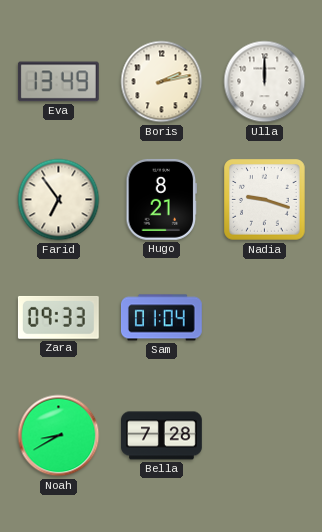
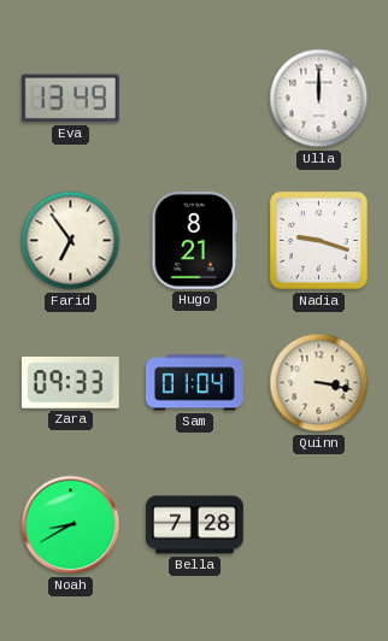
Boris: 2:13 -> none (162, 82)
Quinn: none -> 3:17 (319, 383)
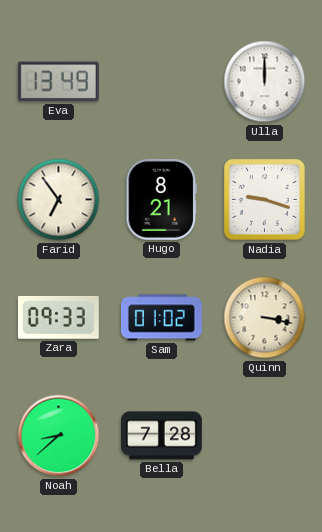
Sam: 01:04 -> 01:02 (161, 318)
Noah: 8:40 -> 8:38 (59, 436)
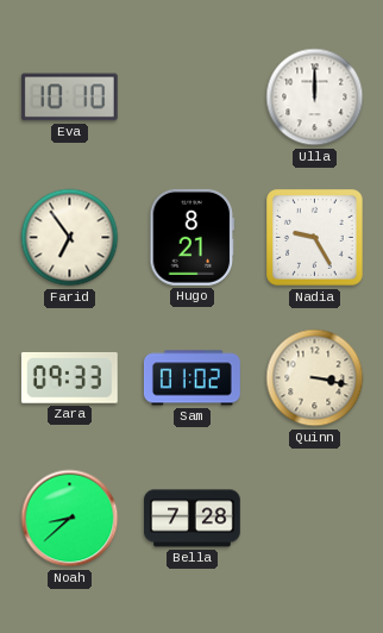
Eva: 13:49 -> 10:10 (69, 98)
Nadia: 9:18 -> 9:25 (315, 238)
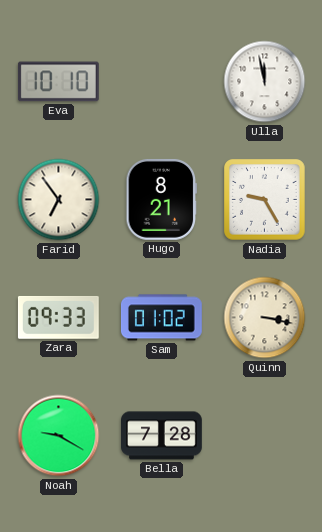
Ulla: 12:00 -> 11:58 (265, 82)
Noah: 8:38 -> 9:20 (59, 436)
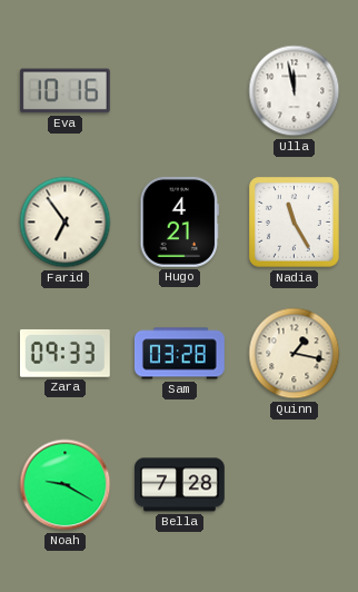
Eva: 10:10 -> 10:16 (64, 91)
Hugo: 8:21 -> 4:21 (180, 221)
Nadia: 9:25 -> 11:25 (295, 223)
Sam: 01:02 -> 03:28 (179, 354)
Quinn: 3:17 -> 1:17 (295, 354)
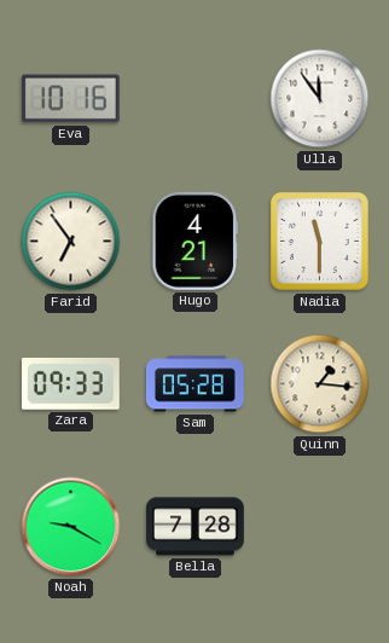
Ulla: 11:58 -> 11:54 (320, 99)
Nadia: 11:25 -> 11:30 (320, 242)
Sam: 03:28 -> 05:28 (194, 384)
Quinn: 1:17 -> 1:16 (320, 384)
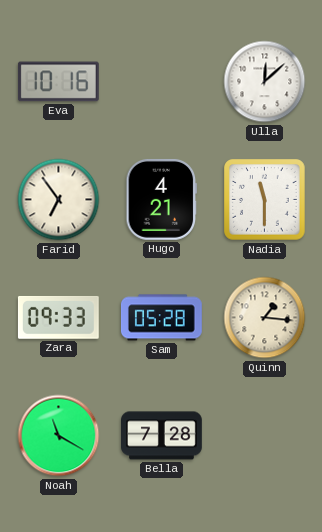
Ulla: 11:54 -> 12:08 (265, 82)
Noah: 9:20 -> 11:20 (59, 436)
